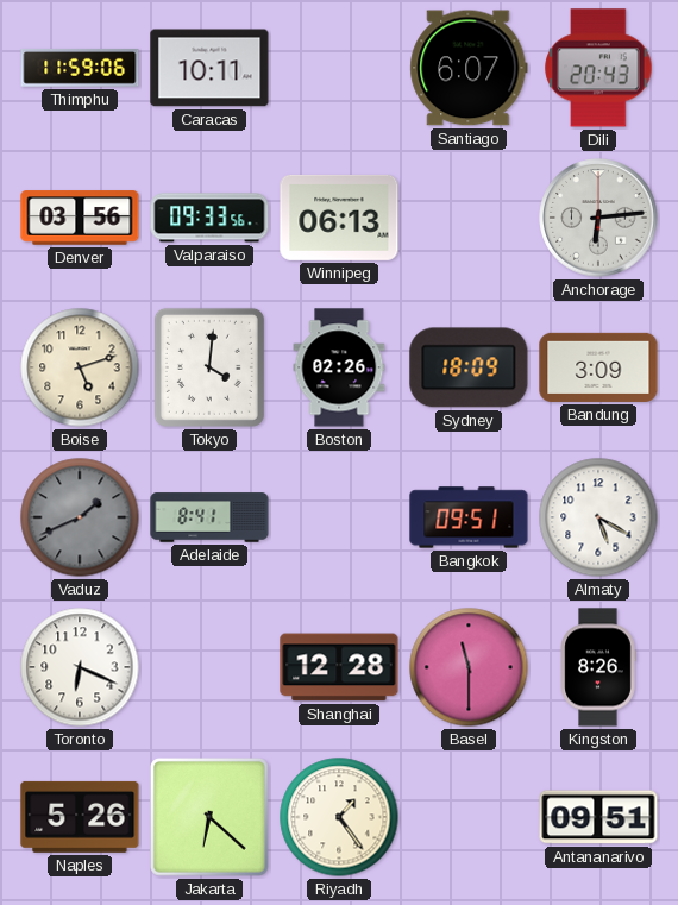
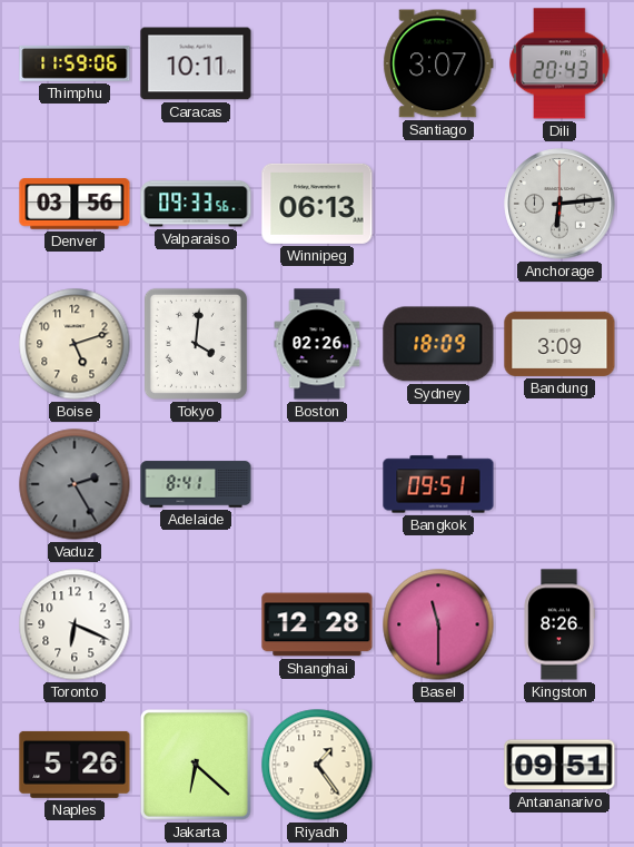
Santiago: 6:07 -> 3:07 (438, 63)
Vaduz: 1:41 -> 2:25 (75, 484)
Almaty: 5:20 -> none (598, 517)
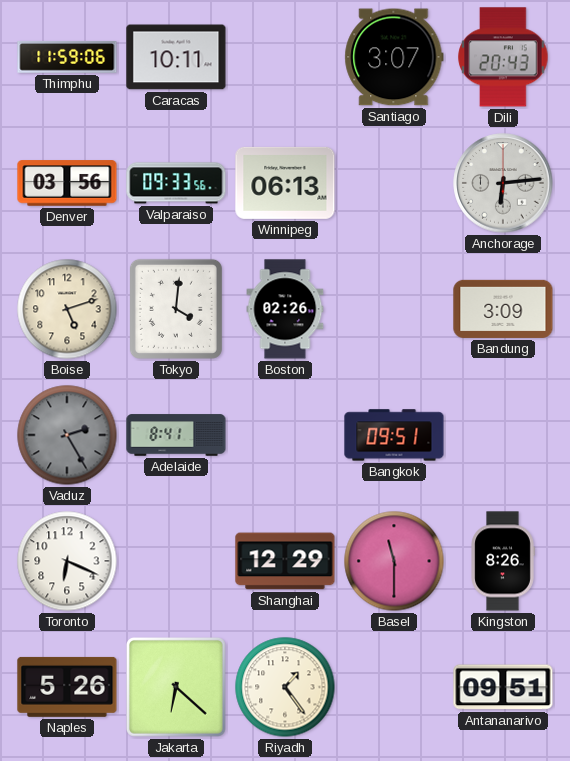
Sydney: 18:09 -> none (438, 344)
Shanghai: 12:28 -> 12:29 (285, 561)
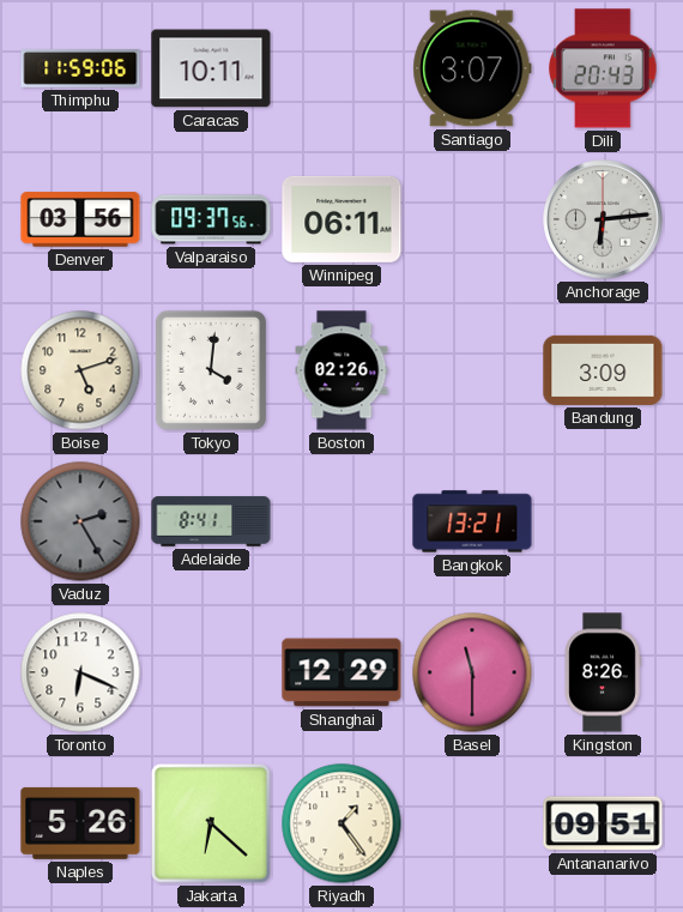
Valparaiso: 09:33 -> 09:37 (211, 219)
Winnipeg: 06:13 -> 06:11 (341, 219)
Bangkok: 09:51 -> 13:21 (472, 521)
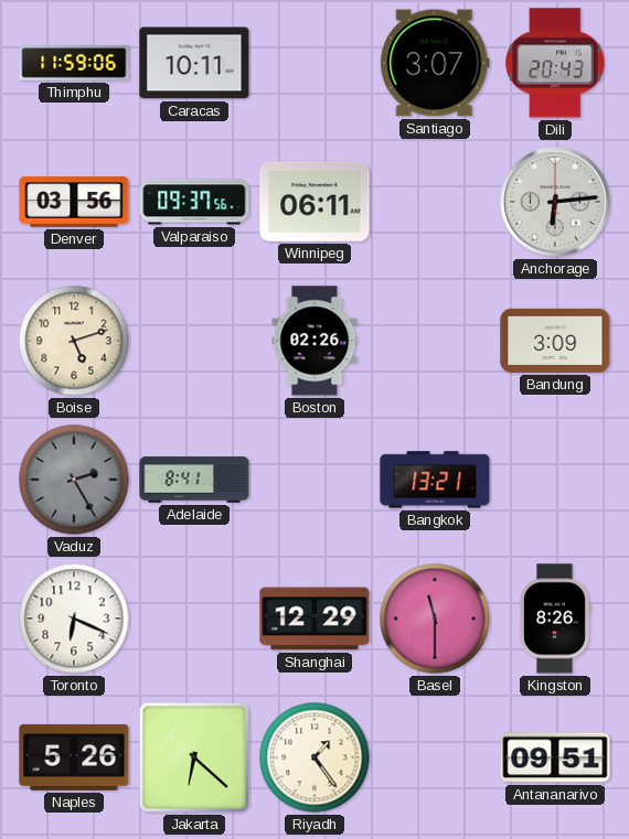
Tokyo: 4:01 -> none (211, 370)
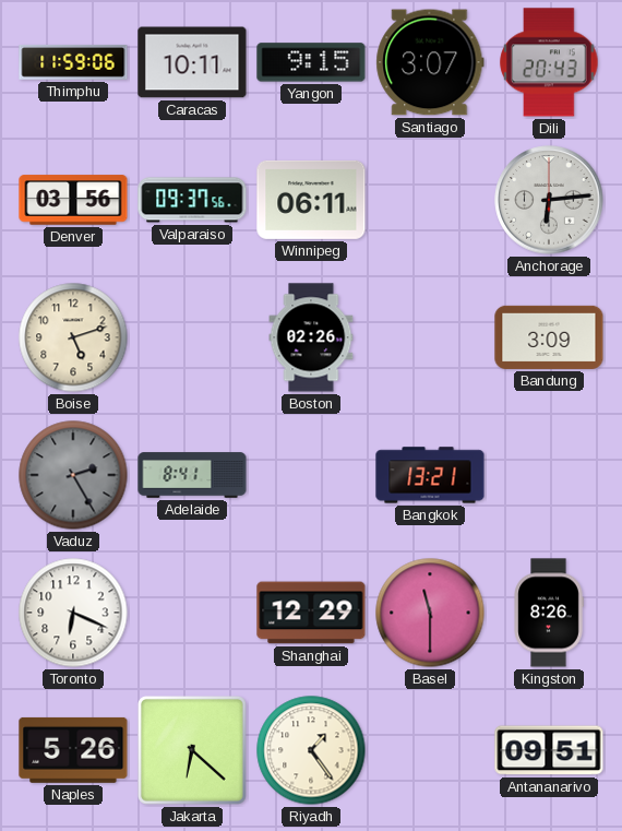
Yangon: none -> 9:15 (311, 62)
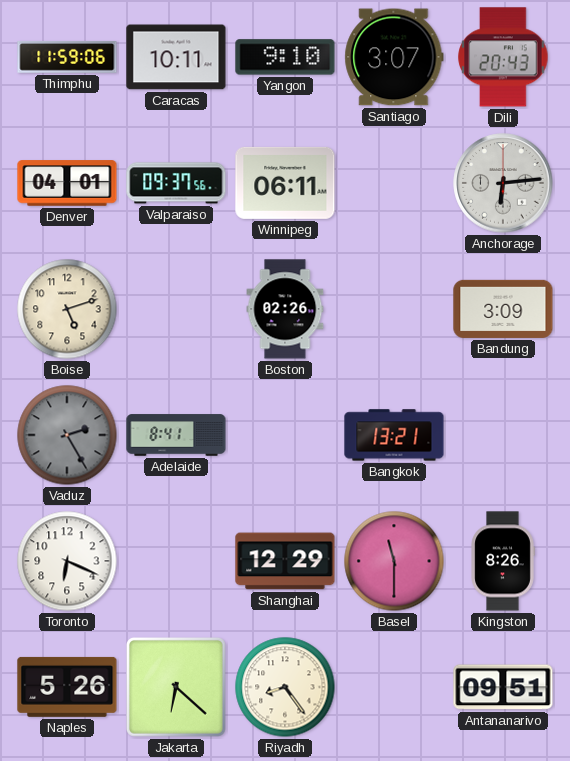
Yangon: 9:15 -> 9:10 (285, 57)
Denver: 03:56 -> 04:01 (67, 183)
Riyadh: 1:24 -> 8:24 (285, 687)
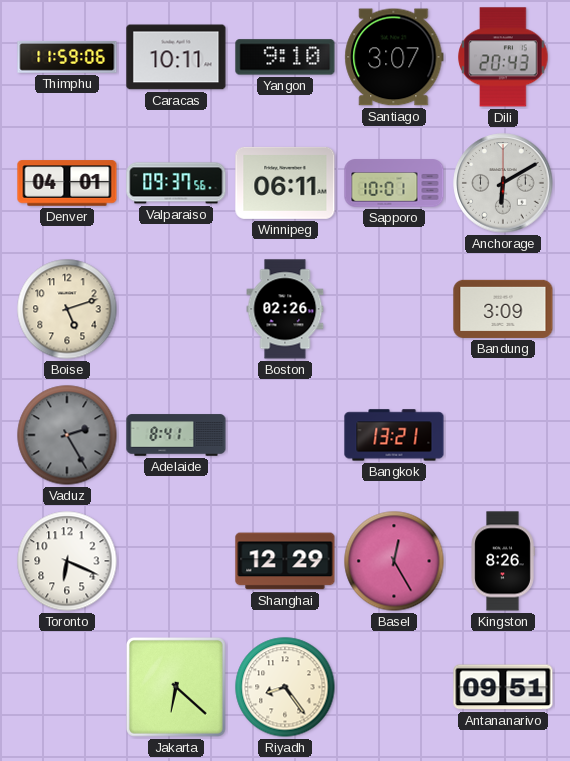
Sapporo: none -> 10:01 (394, 183)
Anchorage: 6:14 -> 6:10 (503, 183)
Basel: 11:30 -> 12:25 (394, 561)
Naples: 5:26 -> none (67, 687)
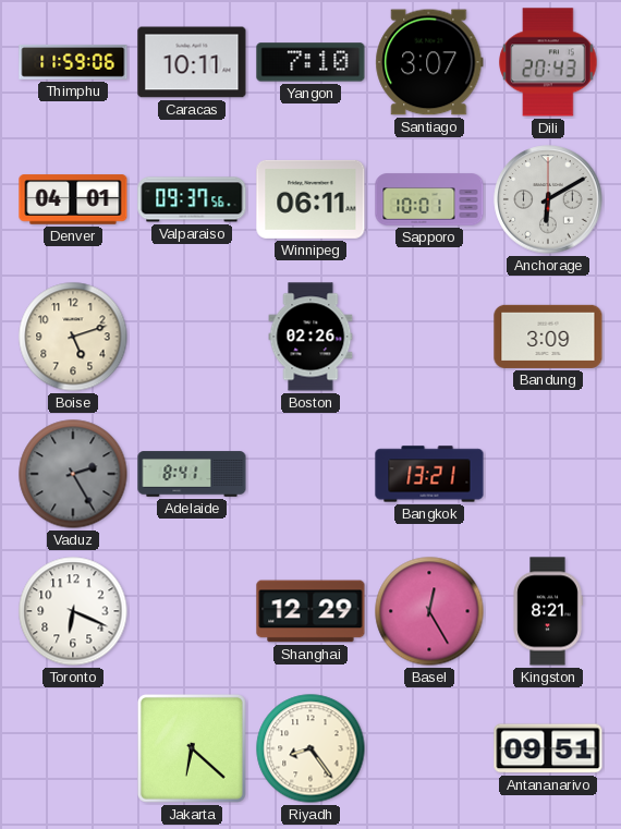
Yangon: 9:10 -> 7:10 (310, 62)
Kingston: 8:26 -> 8:21 (548, 611)
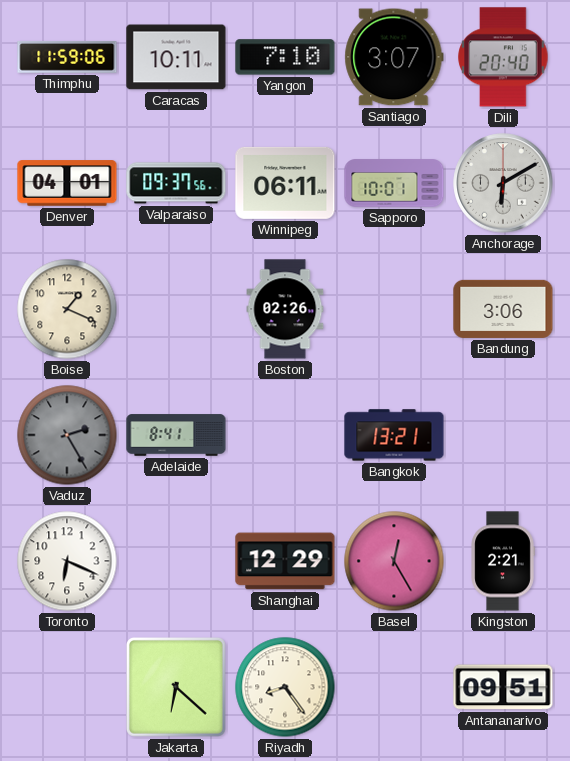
Dili: 20:43 -> 20:40 (503, 57)
Boise: 5:12 -> 1:19 (67, 309)
Bandung: 3:09 -> 3:06 (503, 309)
Kingston: 8:21 -> 2:21 (503, 561)
